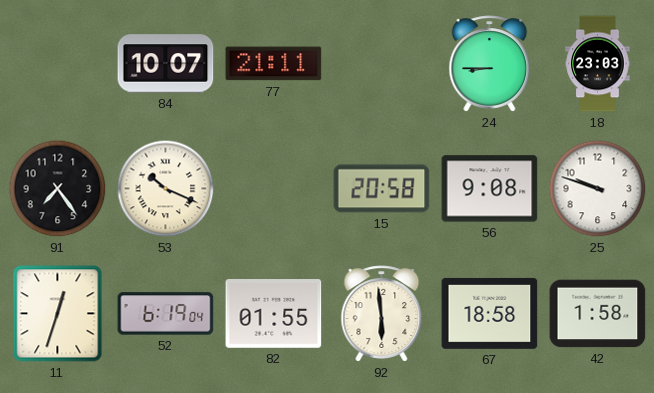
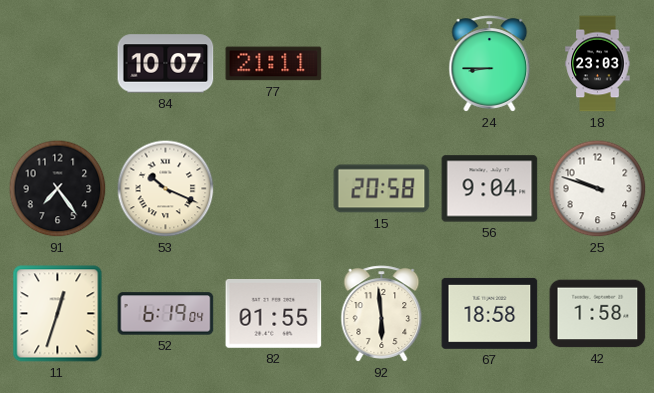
56: 9:08 -> 9:04 (490, 189)
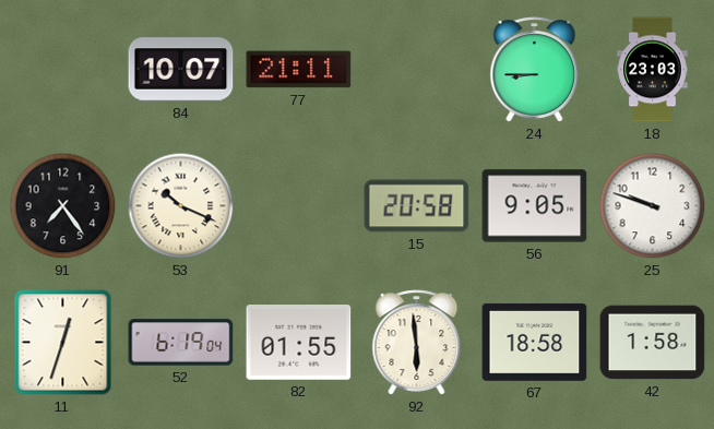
56: 9:04 -> 9:05 (535, 206)
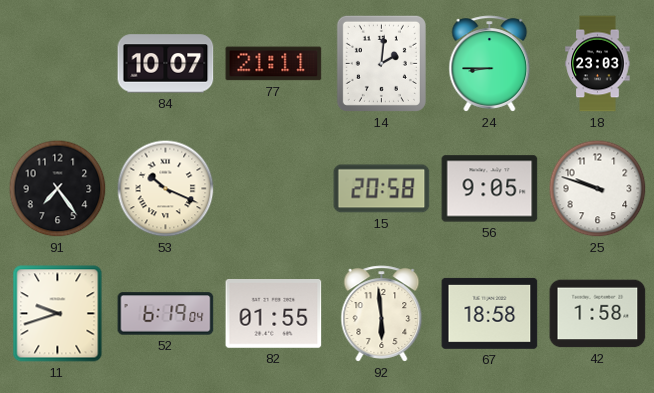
14: none -> 2:01 (381, 63)
11: 12:33 -> 9:42 (58, 314)
